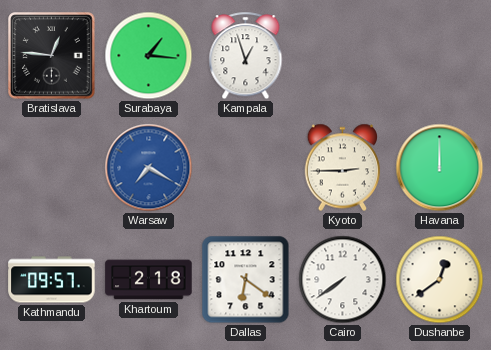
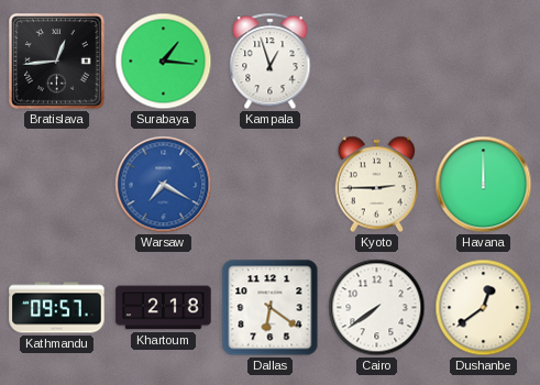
Bratislava: 12:46 -> 12:44 (57, 62)
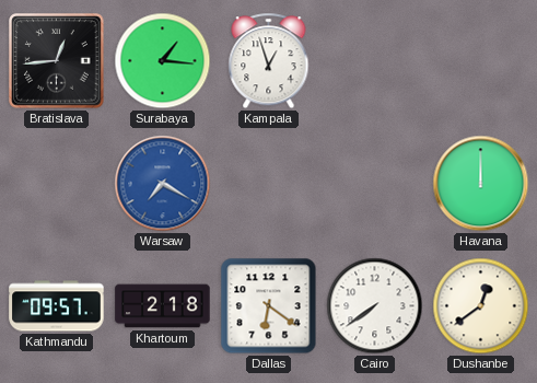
Kyoto: 2:45 -> none (377, 185)
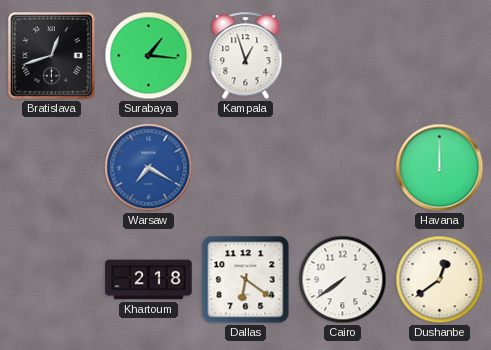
Bratislava: 12:44 -> 12:42 (52, 56)
Kathmandu: 09:57 -> none (57, 306)
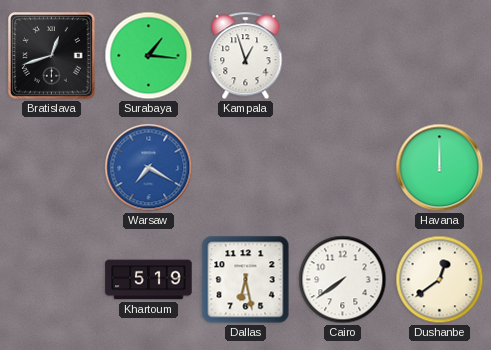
Khartoum: 2:18 -> 5:19 (149, 280)
Dallas: 6:21 -> 6:28 (246, 280)
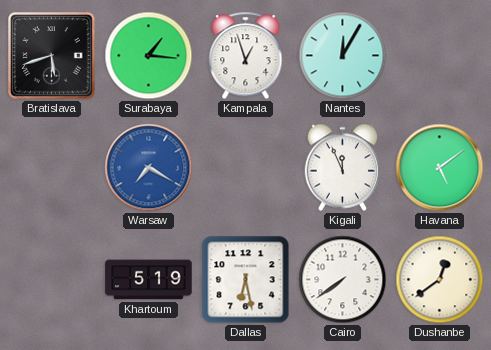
Bratislava: 12:42 -> 5:42 (52, 56)
Nantes: none -> 12:05 (343, 56)
Kigali: none -> 11:56 (343, 168)
Havana: 12:00 -> 5:09 (440, 168)
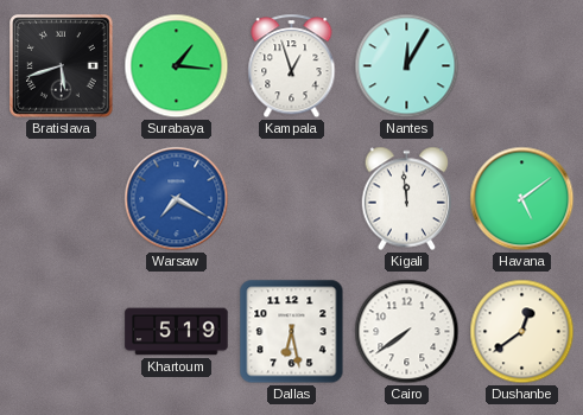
Kigali: 11:56 -> 11:59 (407, 199)
